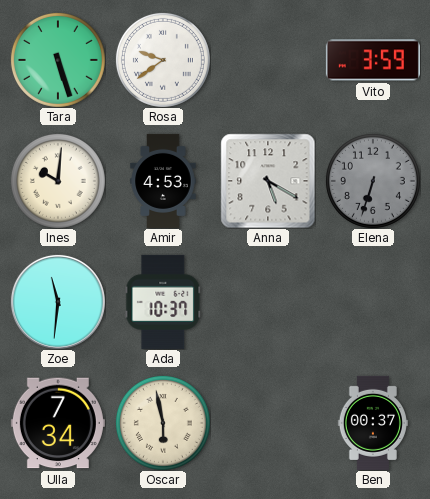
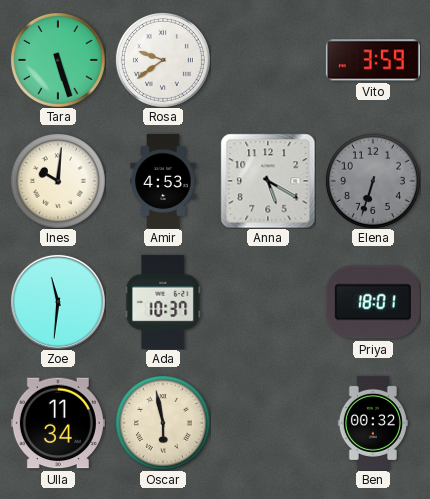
Priya: none -> 18:01 (373, 302)
Ulla: 7:34 -> 11:34 (58, 423)
Ben: 00:37 -> 00:32 (373, 423)
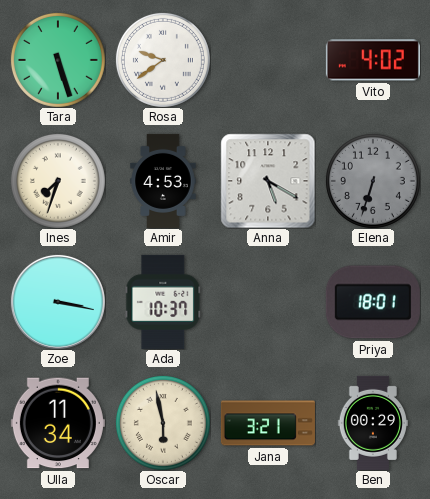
Vito: 3:59 -> 4:02 (373, 60)
Ines: 10:01 -> 7:33 (58, 181)
Zoe: 11:31 -> 3:17 (58, 302)
Jana: none -> 3:21 (268, 423)
Ben: 00:32 -> 00:29 (373, 423)
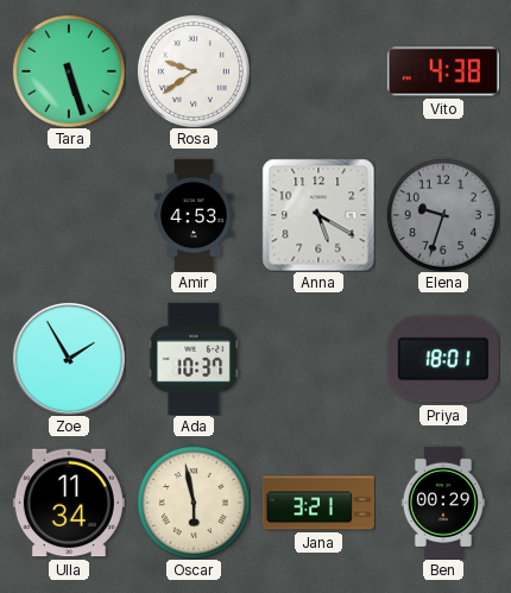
Vito: 4:02 -> 4:38 (443, 71)
Ines: 7:33 -> none (58, 181)
Elena: 6:33 -> 9:33 (443, 215)
Zoe: 3:17 -> 1:55 (69, 359)
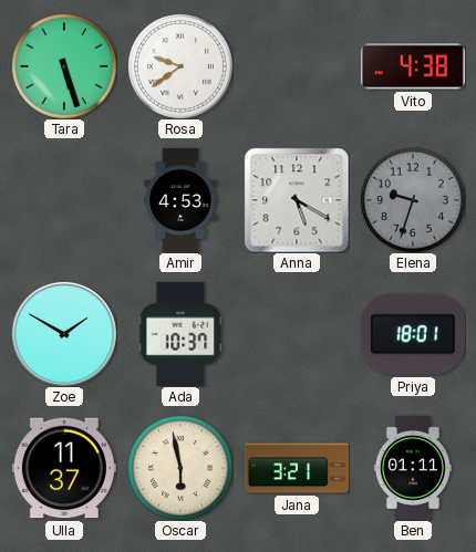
Zoe: 1:55 -> 1:50 (64, 334)
Ulla: 11:34 -> 11:37 (64, 468)
Ben: 00:29 -> 01:11 (413, 468)
